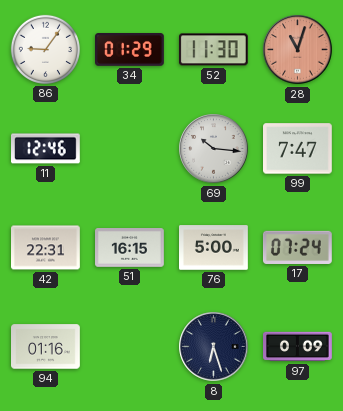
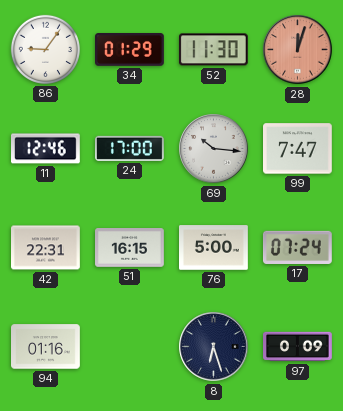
28: 11:03 -> 12:03 (298, 50)
24: none -> 17:00 (130, 148)
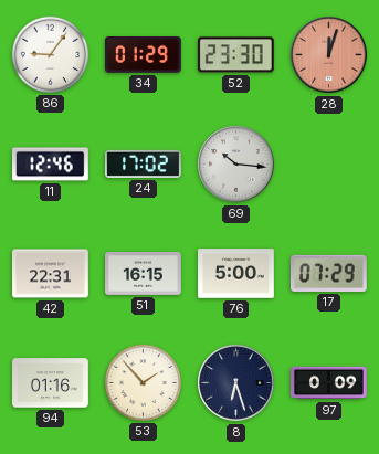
52: 11:30 -> 23:30 (235, 55)
24: 17:00 -> 17:02 (144, 163)
99: 7:47 -> none (298, 149)
17: 07:24 -> 07:29 (328, 273)
53: none -> 1:53 (143, 382)
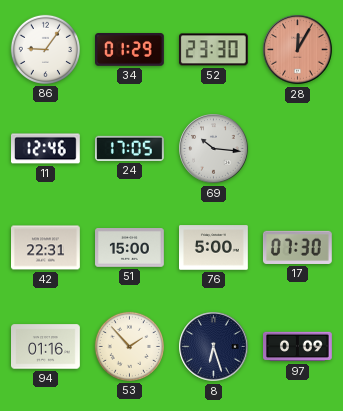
28: 12:03 -> 12:05 (298, 50)
24: 17:02 -> 17:05 (130, 148)
51: 16:15 -> 15:00 (130, 248)
17: 07:29 -> 07:30 (297, 247)
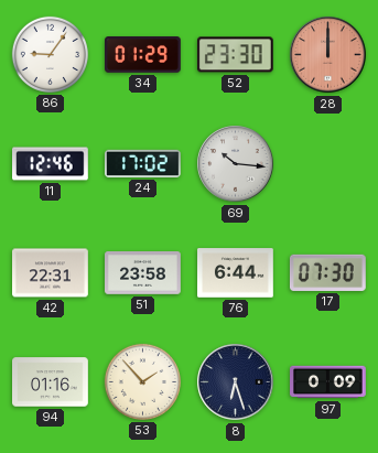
28: 12:05 -> 12:00 (328, 55)
24: 17:05 -> 17:02 (143, 163)
51: 15:00 -> 23:58 (143, 273)
76: 5:00 -> 6:44 (236, 273)
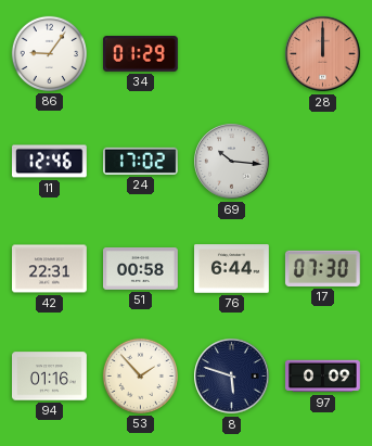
52: 23:30 -> none (235, 55)
51: 23:58 -> 00:58 (141, 269)
8: 6:27 -> 5:48 (232, 377)
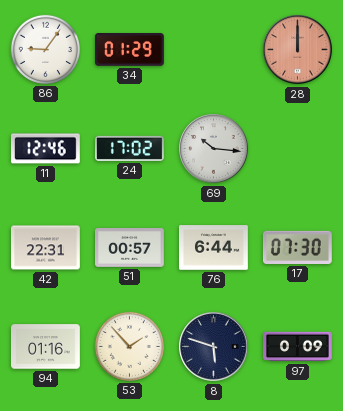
51: 00:58 -> 00:57 (130, 248)
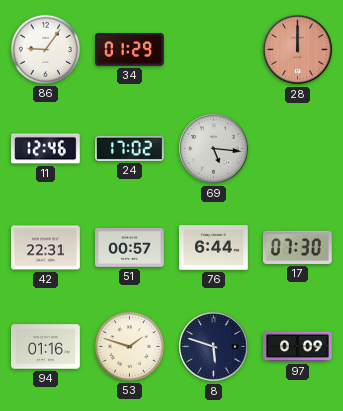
69: 10:16 -> 5:16 (214, 149)
53: 1:53 -> 1:48 (129, 346)
